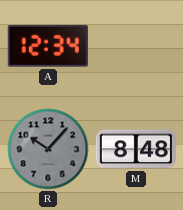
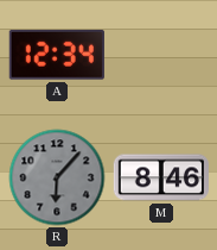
R: 10:07 -> 6:07 (57, 177)
M: 8:48 -> 8:46 (161, 177)
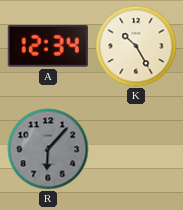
K: none -> 10:25 (136, 46)
M: 8:46 -> none (161, 177)
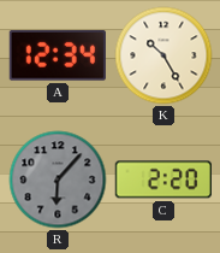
C: none -> 2:20 (163, 180)
